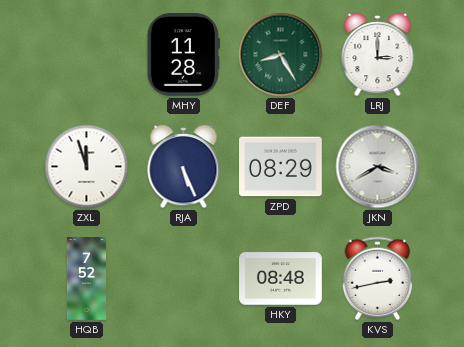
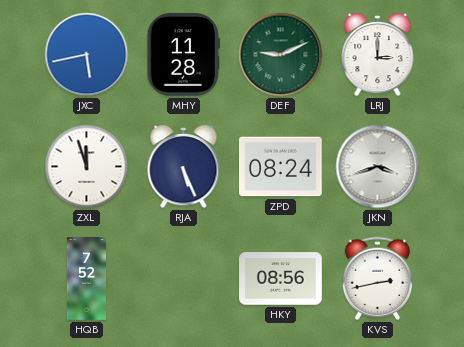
JXC: none -> 5:43 (87, 55)
DEF: 8:25 -> 9:11 (281, 55)
ZPD: 08:29 -> 08:24 (281, 167)
JKN: 3:40 -> 3:42 (378, 167)
HKY: 08:48 -> 08:56 (281, 279)
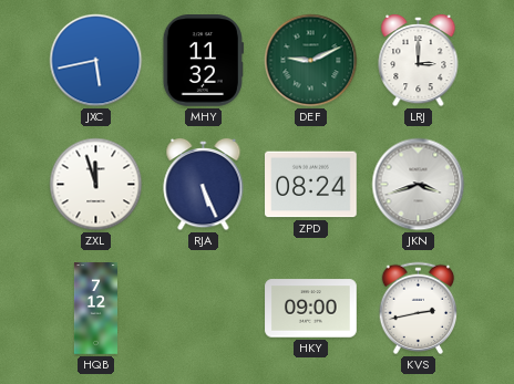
MHY: 11:28 -> 11:32 (203, 61)
HQB: 7:52 -> 7:12 (95, 309)
HKY: 08:56 -> 09:00 (311, 309)
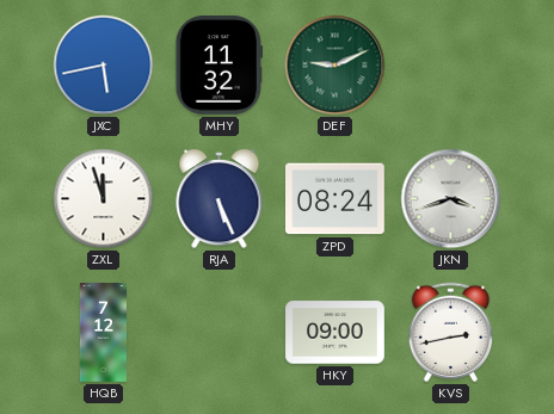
LRJ: 3:00 -> none (419, 61)
